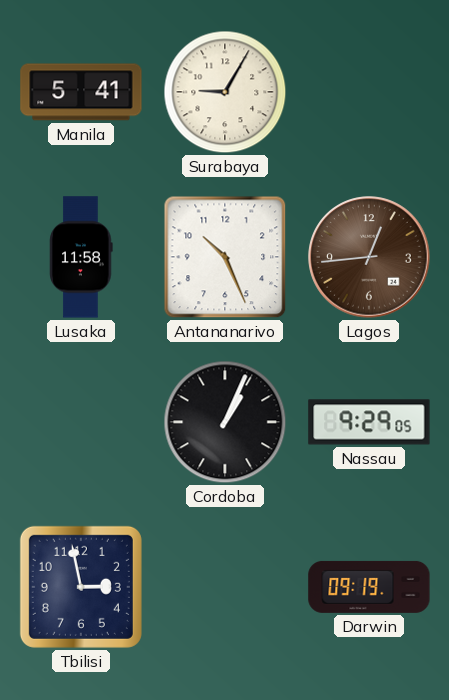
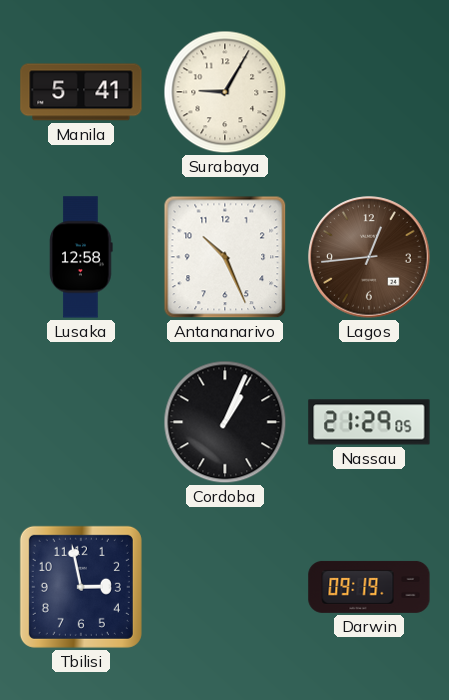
Lusaka: 11:58 -> 12:58 (81, 257)
Nassau: 9:29 -> 21:29 (369, 422)
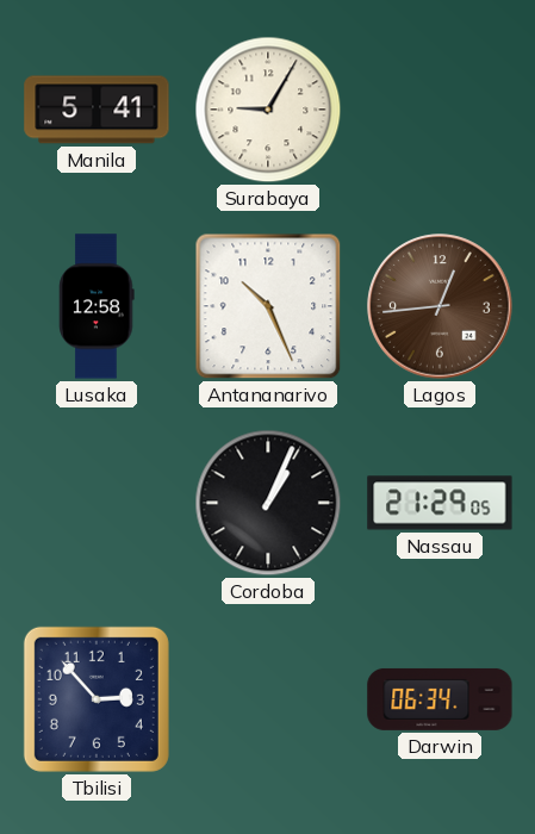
Tbilisi: 2:58 -> 2:53 (97, 699)
Darwin: 09:19 -> 06:34 (440, 699)
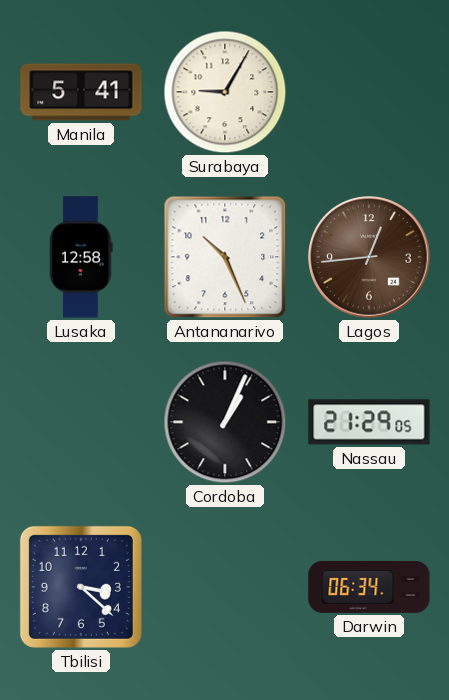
Tbilisi: 2:53 -> 3:22 (81, 587)
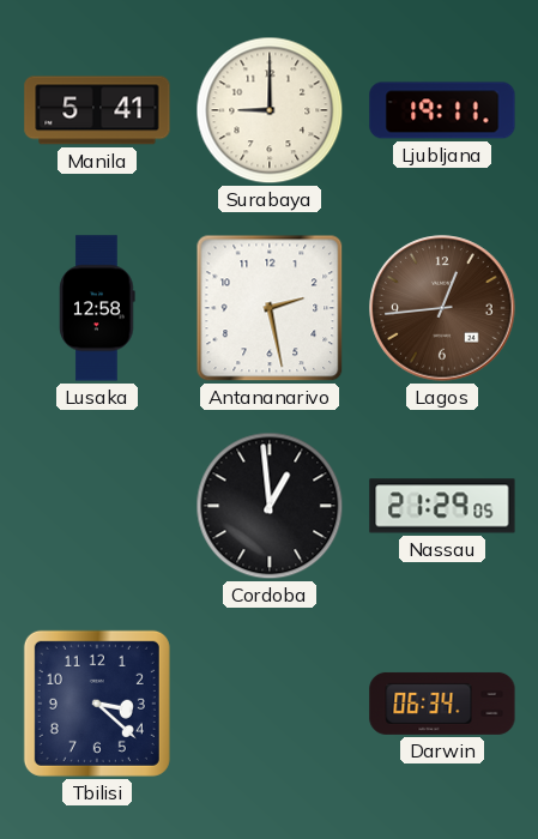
Surabaya: 9:05 -> 9:00 (270, 110)
Ljubljana: none -> 19:11 (442, 110)
Antananarivo: 10:26 -> 2:28 (270, 308)
Cordoba: 1:04 -> 12:59 (270, 506)
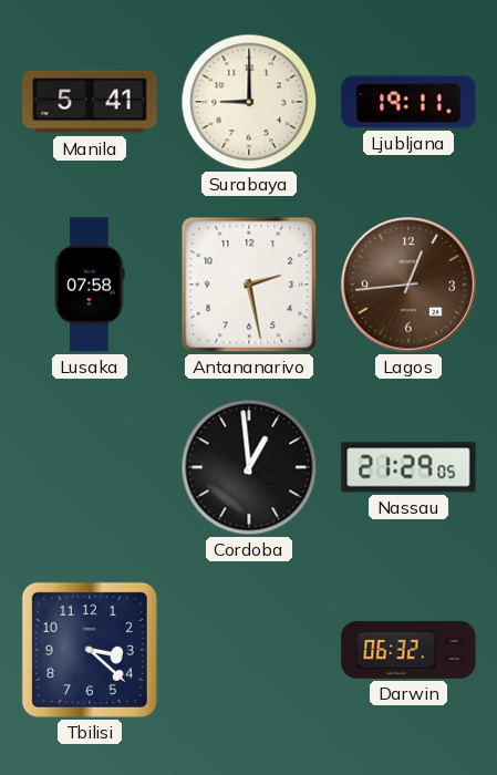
Lusaka: 12:58 -> 07:58 (90, 285)
Darwin: 06:34 -> 06:32 (408, 650)
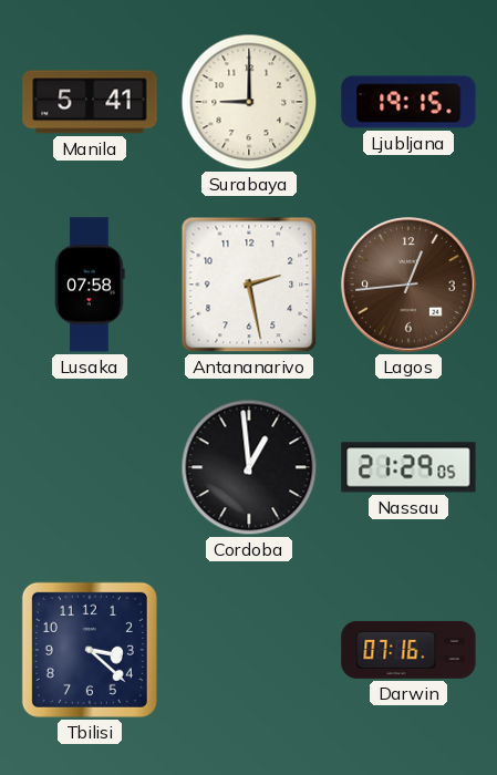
Ljubljana: 19:11 -> 19:15 (408, 102)
Darwin: 06:32 -> 07:16 (408, 650)
